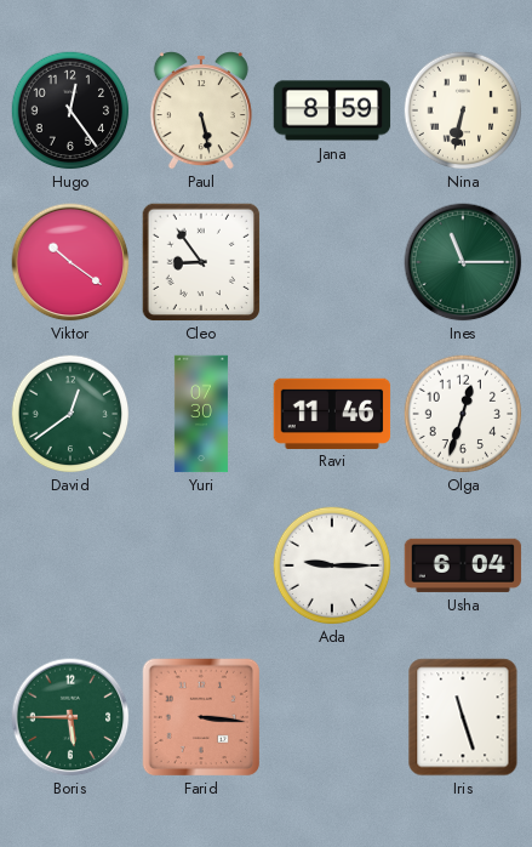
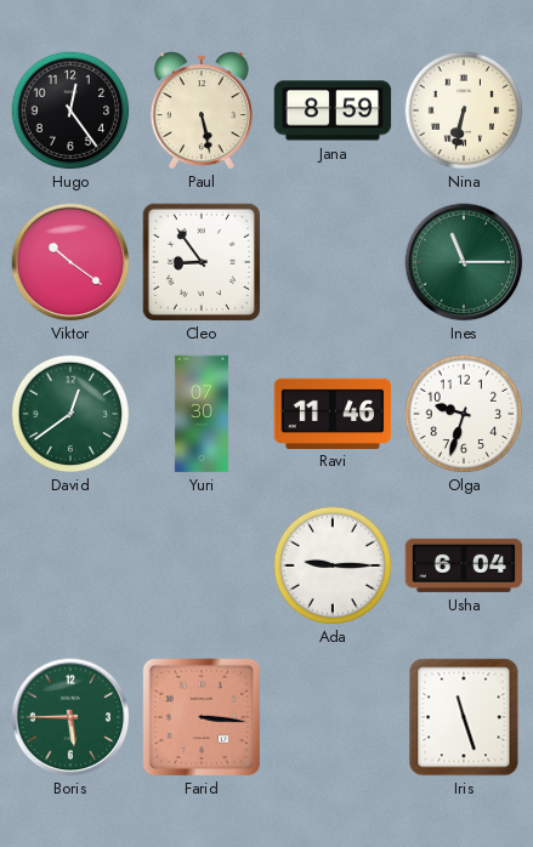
Olga: 12:33 -> 9:33 (464, 414)
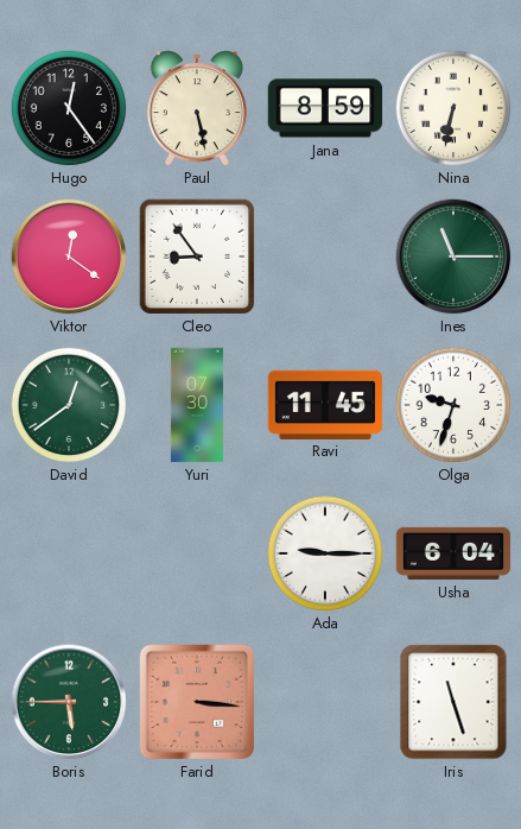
Viktor: 10:21 -> 12:21 (69, 257)
Ravi: 11:46 -> 11:45 (325, 404)
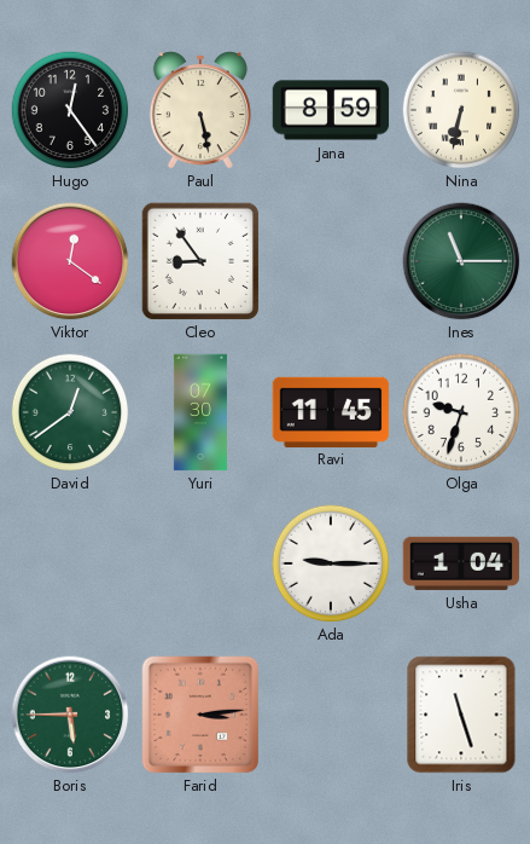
Usha: 6:04 -> 1:04 (461, 563)
Farid: 3:16 -> 3:14 (200, 715)
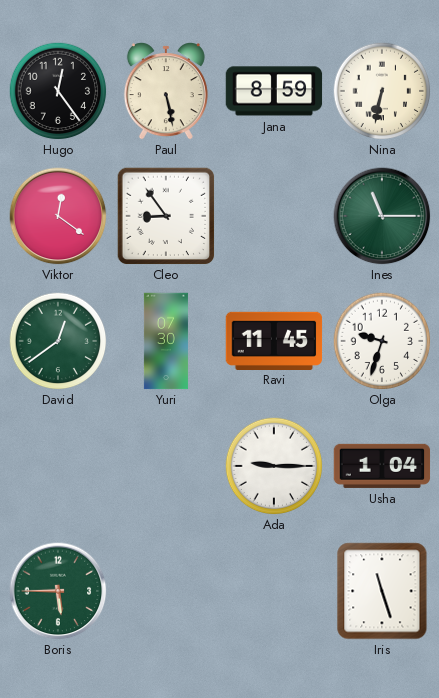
Farid: 3:14 -> none (200, 715)
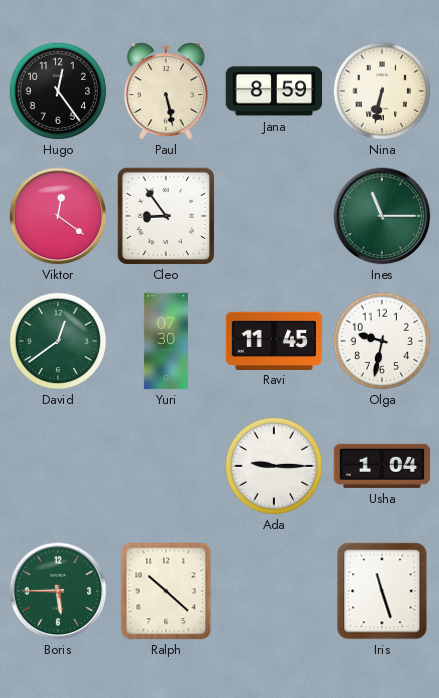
Olga: 9:33 -> 9:32 (382, 341)
Ralph: none -> 10:22 (166, 591)
